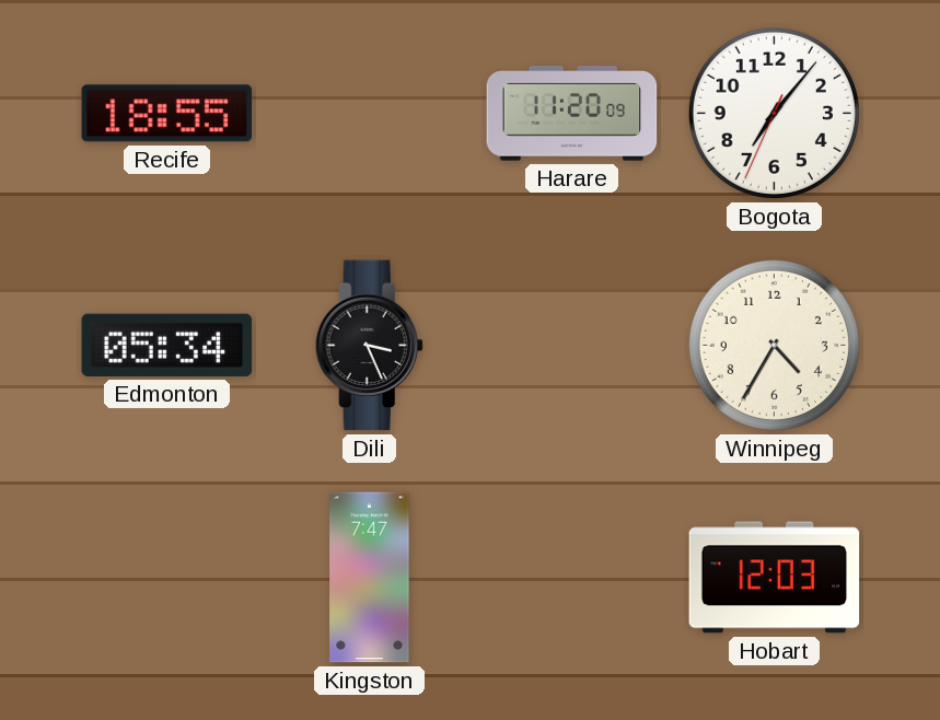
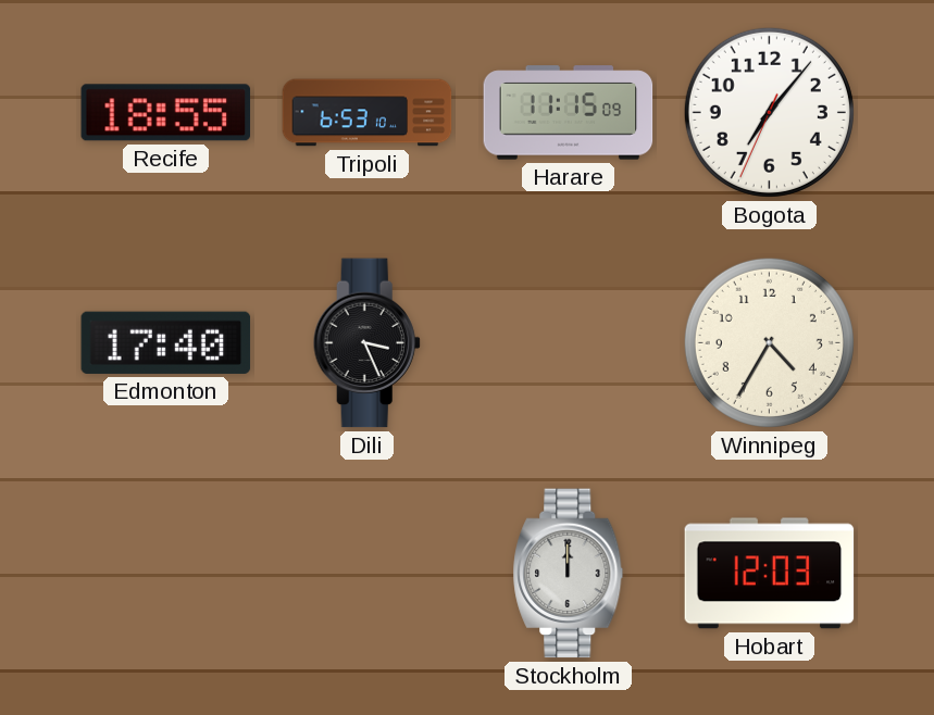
Tripoli: none -> 6:53 (368, 113)
Harare: 11:20 -> 11:15 (569, 113)
Edmonton: 05:34 -> 17:40 (166, 342)
Kingston: 7:47 -> none (370, 578)
Stockholm: none -> 12:00 (569, 574)
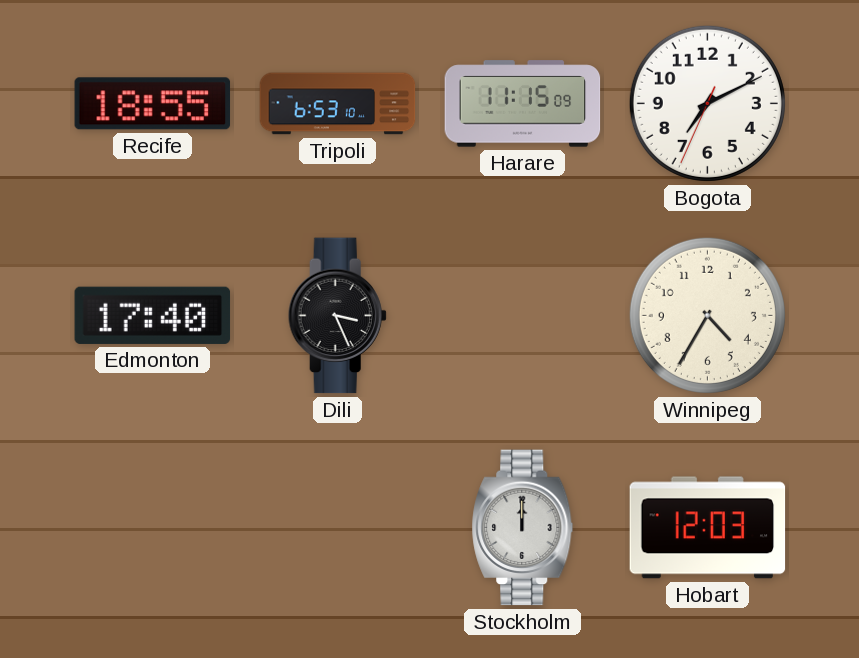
Bogota: 7:06 -> 7:10 (707, 103)
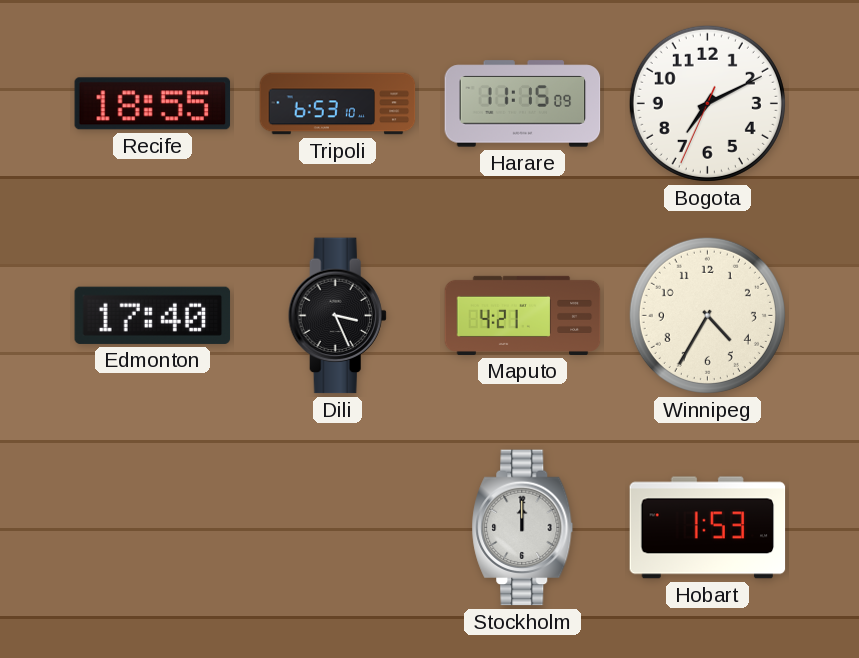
Maputo: none -> 4:21 (523, 315)
Hobart: 12:03 -> 1:53 (708, 528)
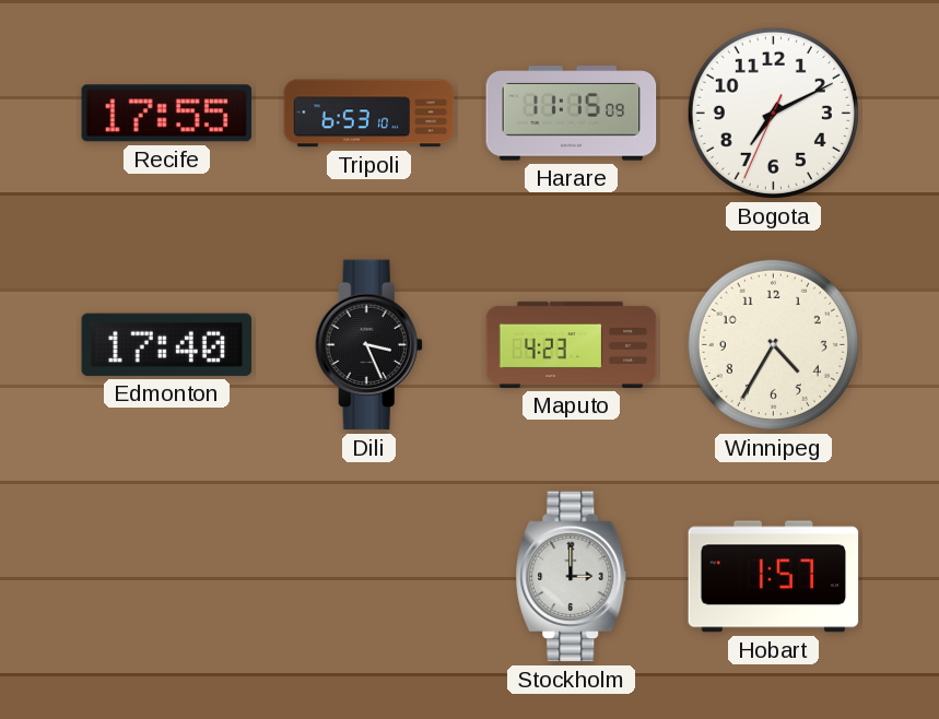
Recife: 18:55 -> 17:55 (167, 114)
Maputo: 4:21 -> 4:23 (572, 344)
Stockholm: 12:00 -> 3:00 (572, 577)
Hobart: 1:53 -> 1:57 (774, 577)
